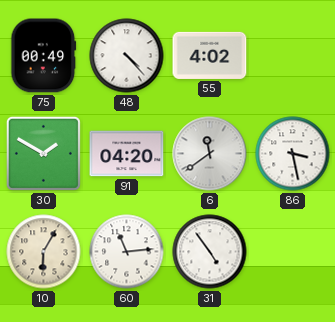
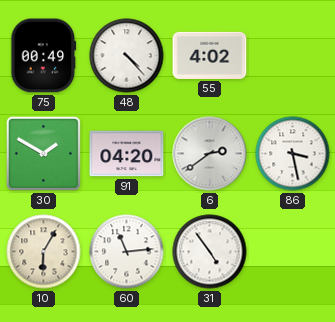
6: 11:39 -> 2:39 (210, 154)
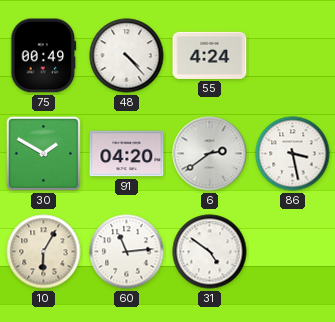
55: 4:02 -> 4:24 (210, 55)
31: 4:54 -> 4:51 (210, 252)
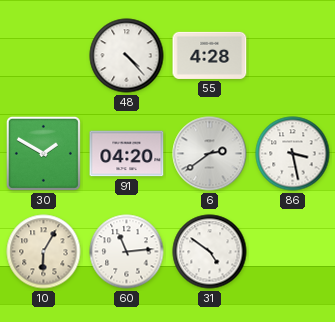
75: 00:49 -> none (44, 56)
55: 4:24 -> 4:28 (210, 55)
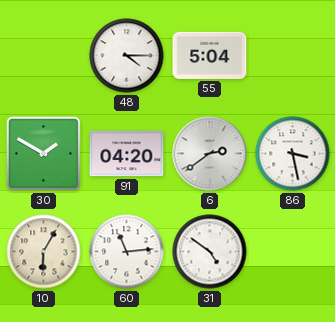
48: 4:23 -> 4:15 (127, 56)
55: 4:28 -> 5:04 (210, 55)
